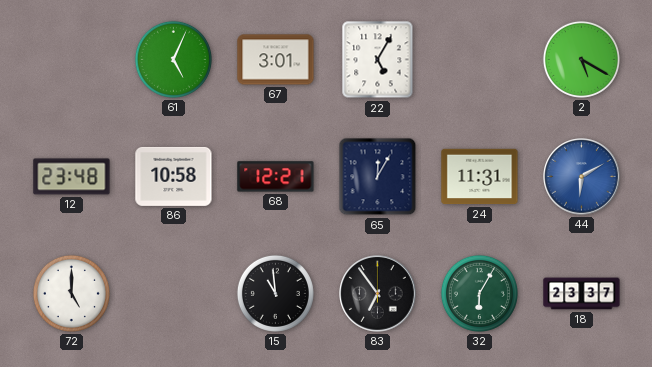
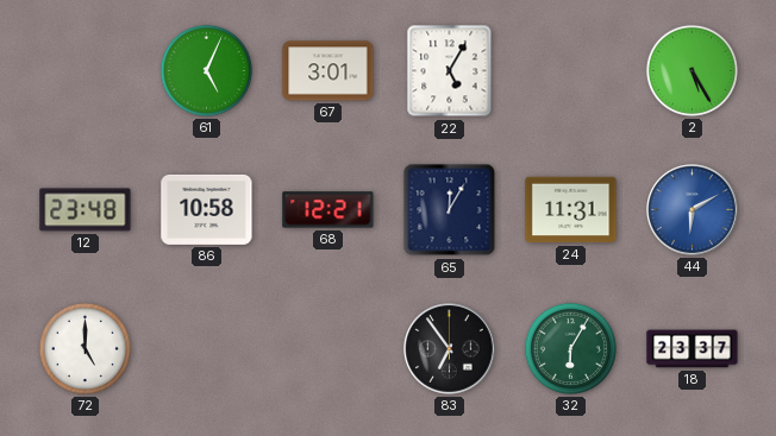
2: 5:20 -> 5:25 (691, 70)
15: 10:59 -> none (275, 293)
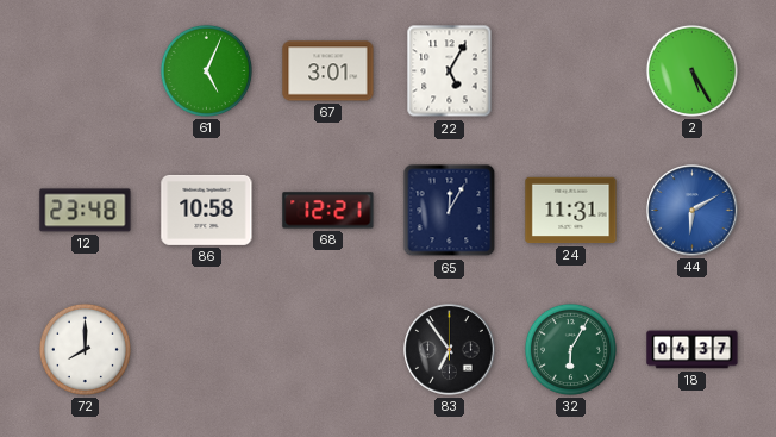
72: 5:00 -> 8:00 (85, 349)
18: 23:37 -> 04:37 (693, 350)
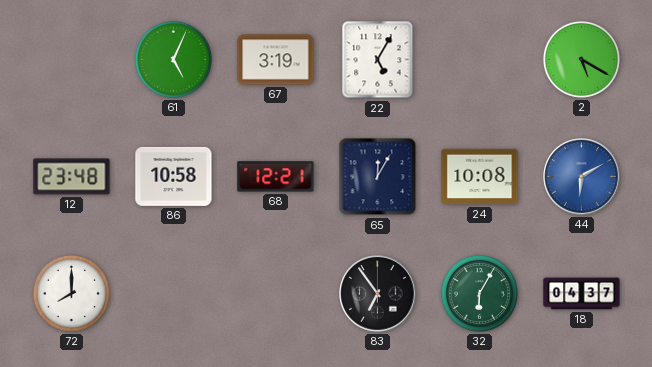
67: 3:01 -> 3:19 (276, 60)
2: 5:25 -> 5:20 (581, 59)
24: 11:31 -> 10:08 (480, 177)
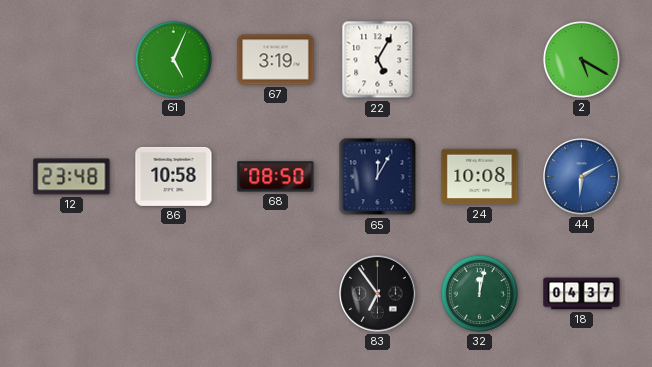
68: 12:21 -> 08:50 (276, 177)
72: 8:00 -> none (71, 293)
32: 6:05 -> 12:02 (479, 293)
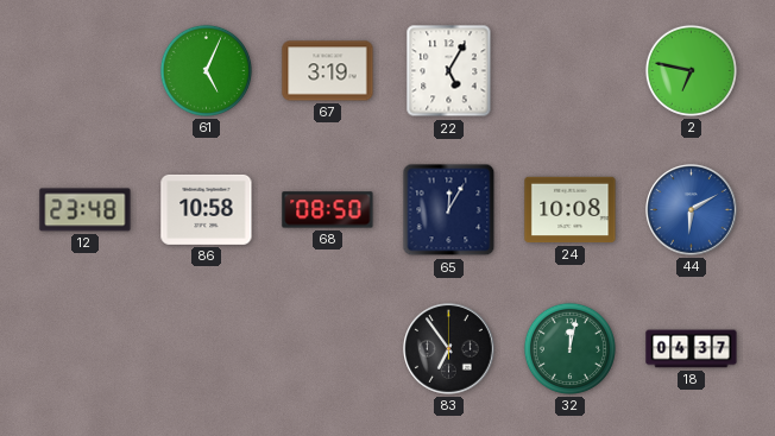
2: 5:20 -> 6:47 (691, 70)
